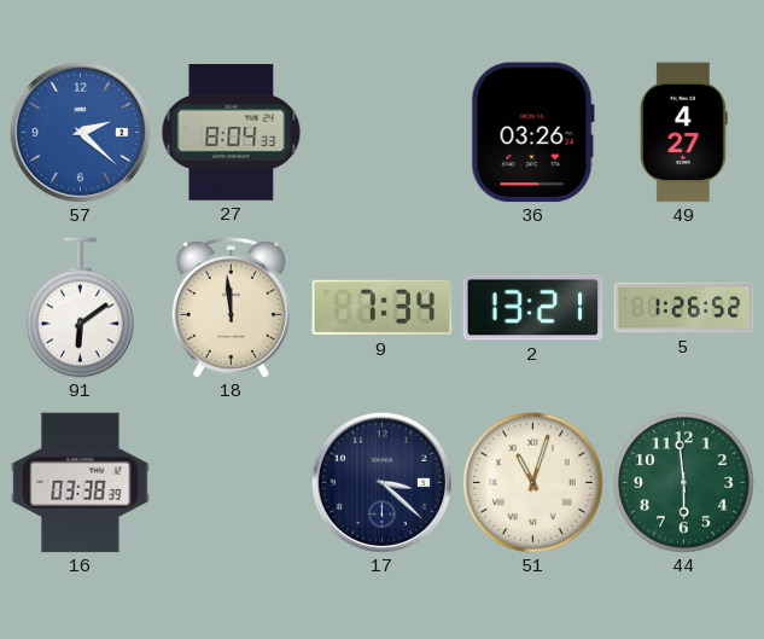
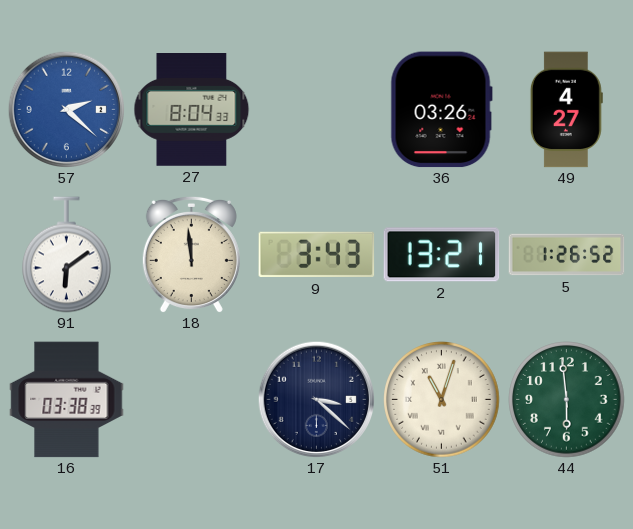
9: 7:34 -> 3:43 (317, 255)
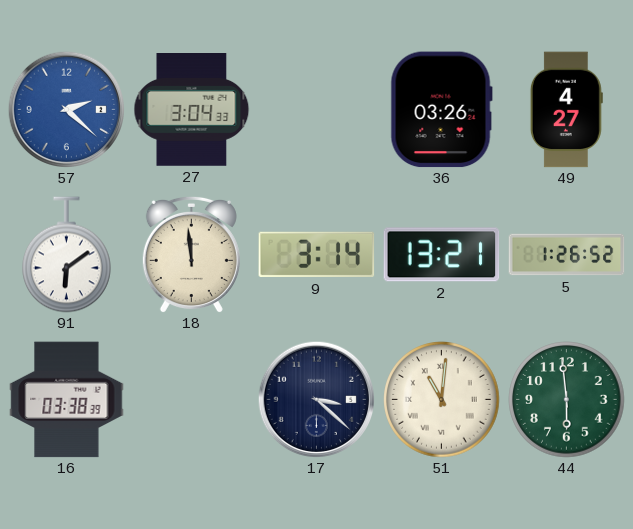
27: 8:04 -> 3:04 (192, 110)
9: 3:43 -> 3:14 (317, 255)
51: 11:03 -> 11:01 (442, 400)
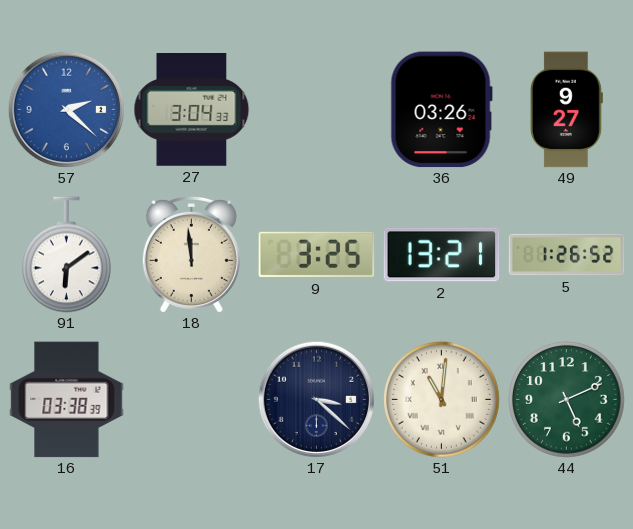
49: 4:27 -> 9:27 (566, 110)
9: 3:14 -> 3:25 (317, 255)
44: 5:59 -> 5:11 (567, 400)
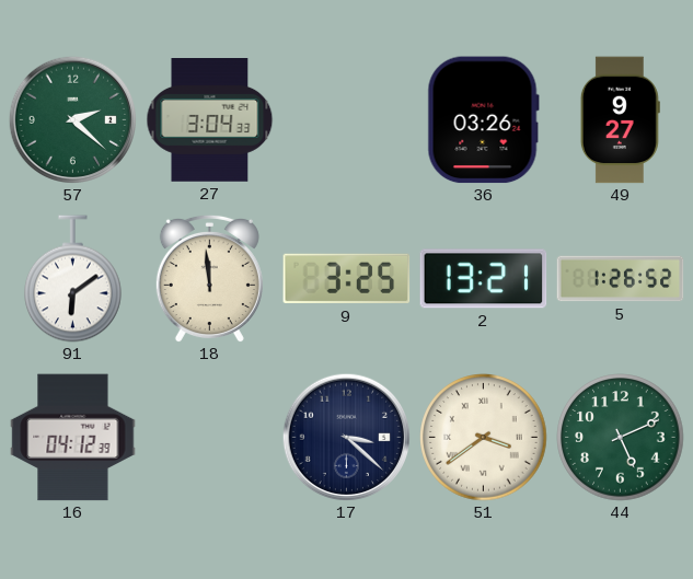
57 dial: blue -> green (72, 119)
16: 03:38 -> 04:12 (73, 438)
51: 11:01 -> 3:39 (484, 438)
